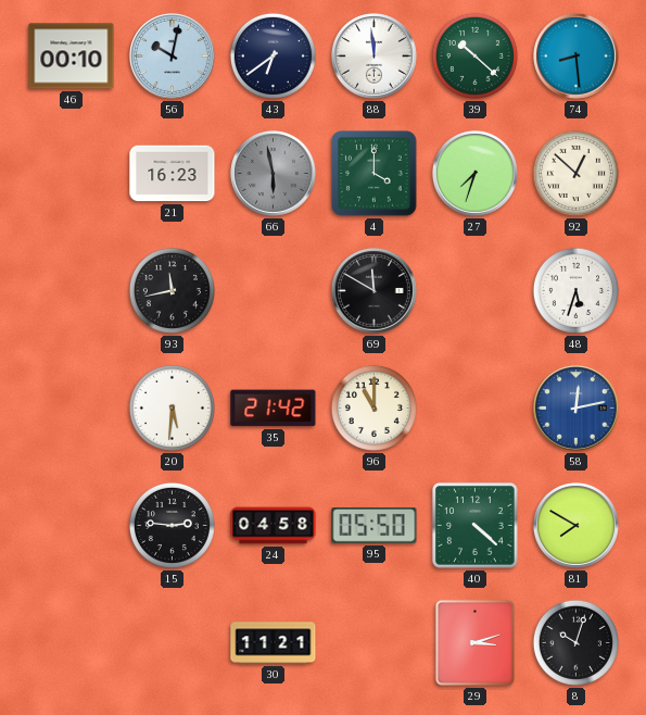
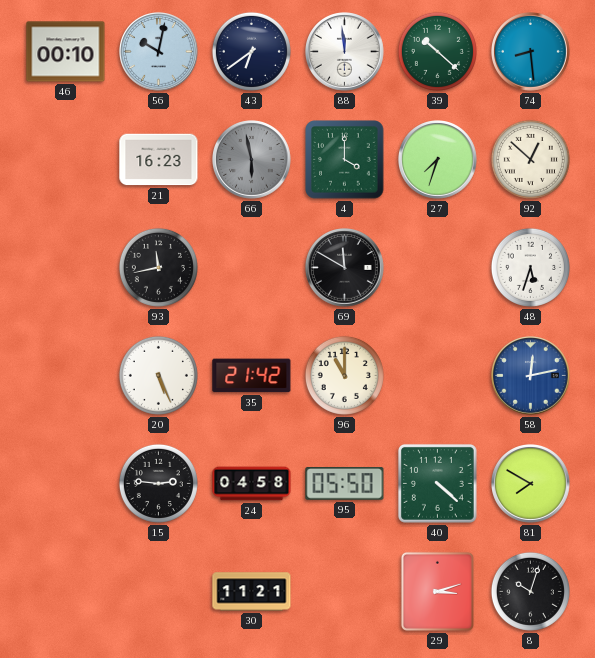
20: 5:31 -> 5:26 (158, 375)
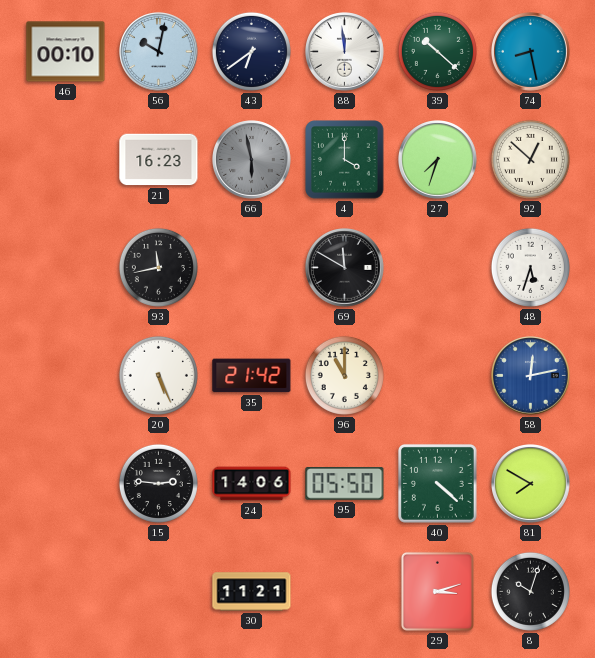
74: 8:29 -> 8:28 (531, 52)
24: 04:58 -> 14:06 (252, 484)
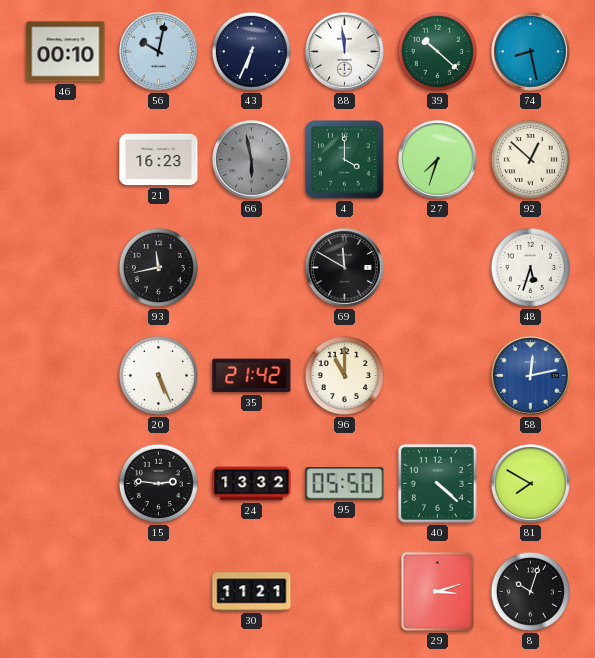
43: 6:39 -> 6:34 (251, 51)
24: 14:06 -> 13:32 (252, 484)
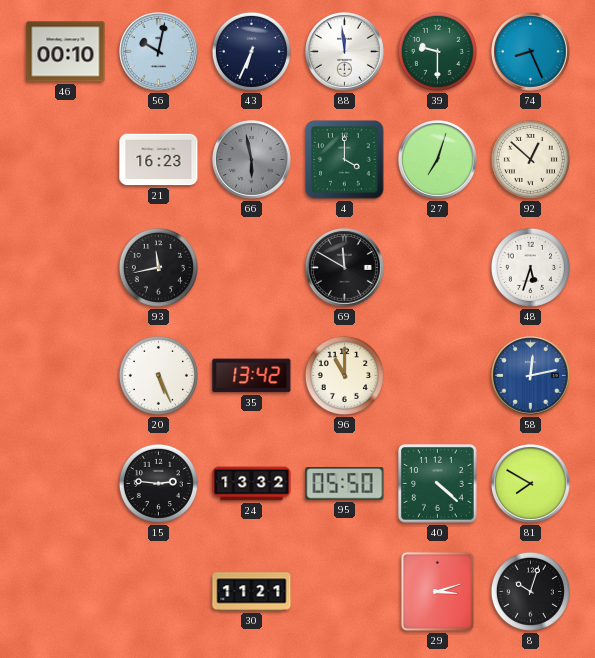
39: 10:22 -> 9:30 (437, 51)
74: 8:28 -> 8:26 (531, 52)
27: 7:33 -> 7:03 (438, 160)
35: 21:42 -> 13:42 (252, 376)
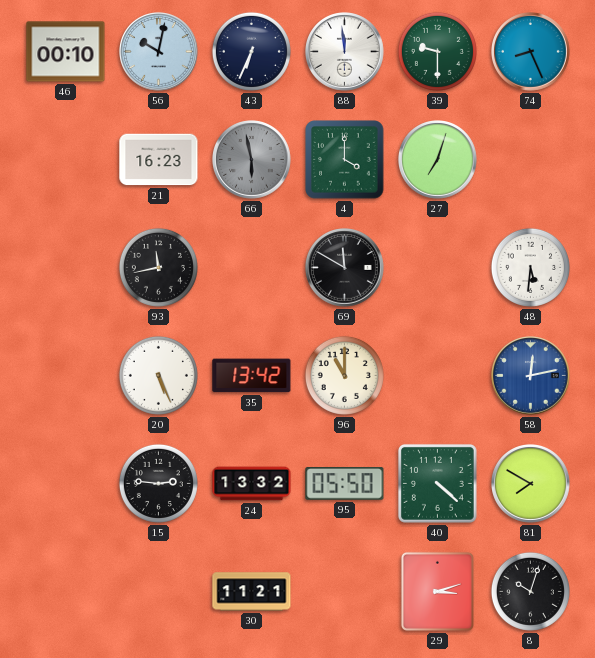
92: 12:52 -> none (530, 159)
48: 5:33 -> 5:31 (530, 267)
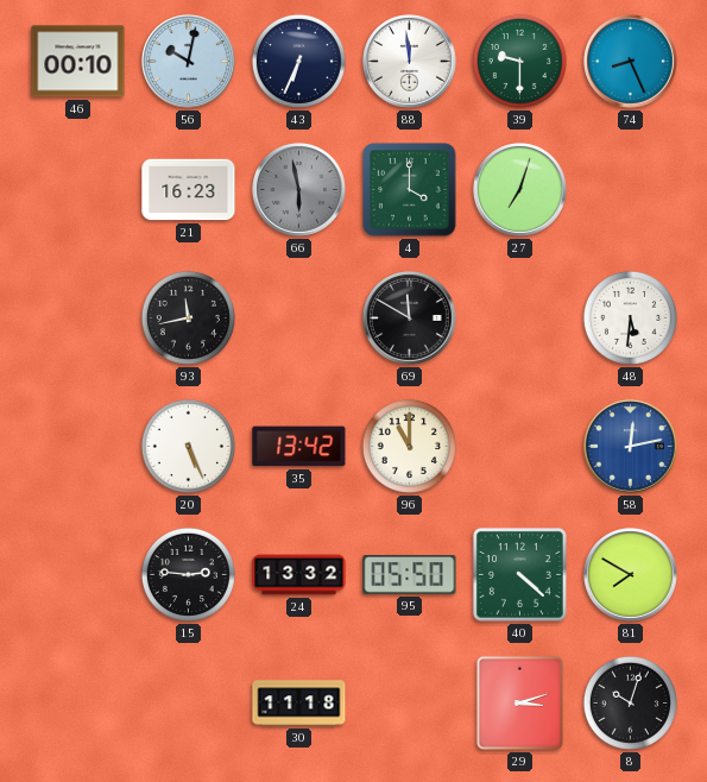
30: 11:21 -> 11:18 (299, 704)
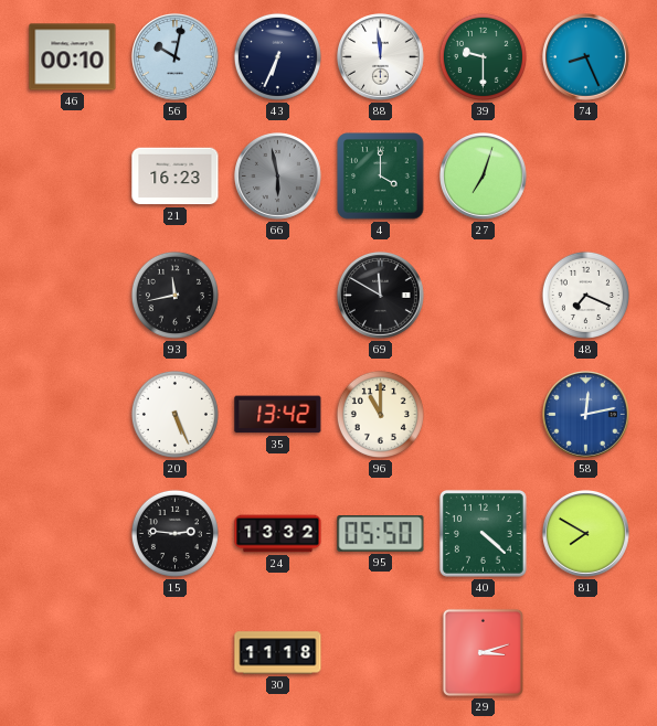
48: 5:31 -> 7:19 (585, 295)
8: 10:03 -> none (630, 702)
